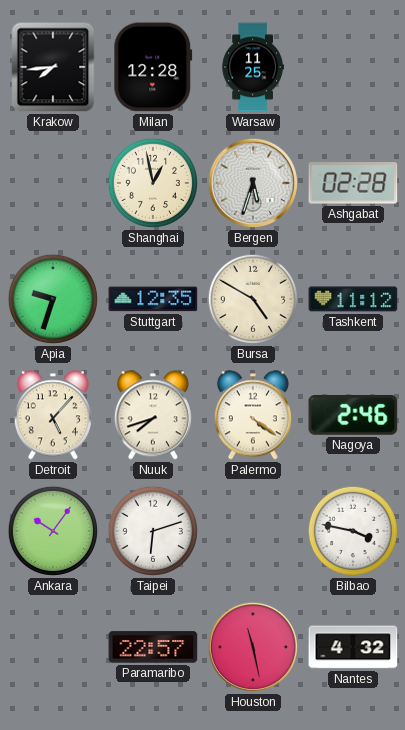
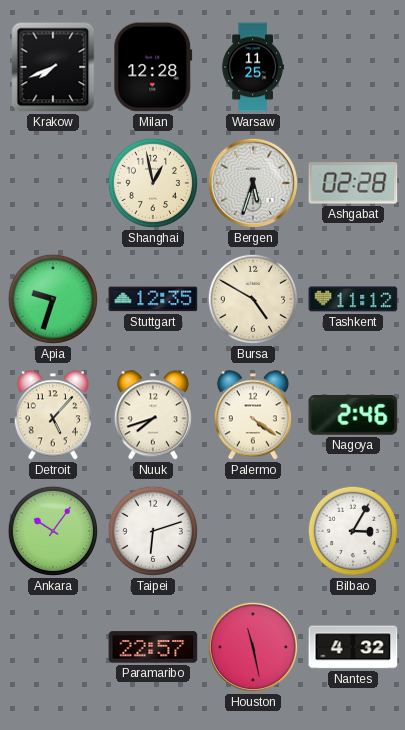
Krakow: 7:44 -> 7:41 (53, 67)
Bilbao: 3:47 -> 3:05 (353, 531)
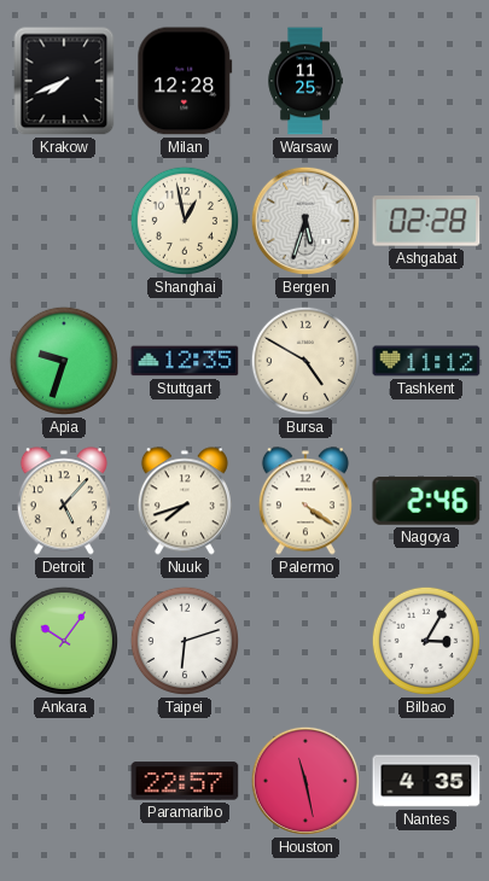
Nantes: 4:32 -> 4:35 (426, 781)
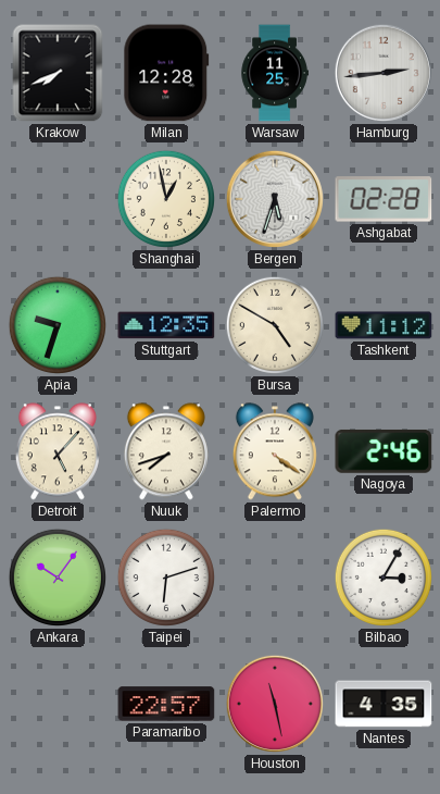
Hamburg: none -> 2:44 (384, 73)
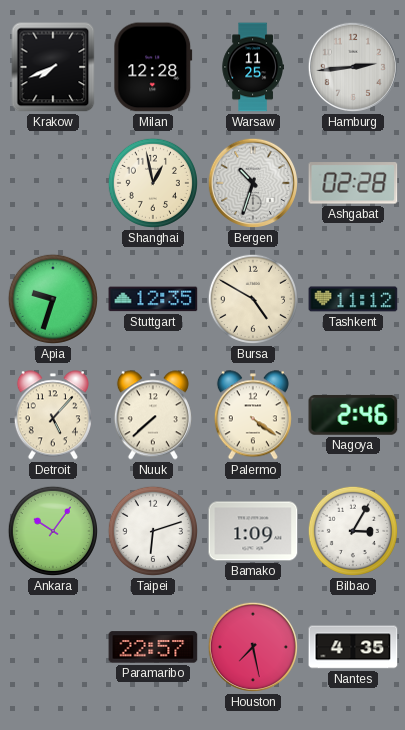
Bergen: 5:33 -> 10:33 (253, 183)
Nuuk: 7:42 -> 7:38 (153, 415)
Bamako: none -> 1:09 (253, 531)
Houston: 11:28 -> 7:28 (253, 647)
